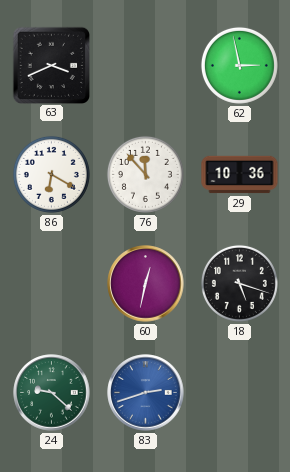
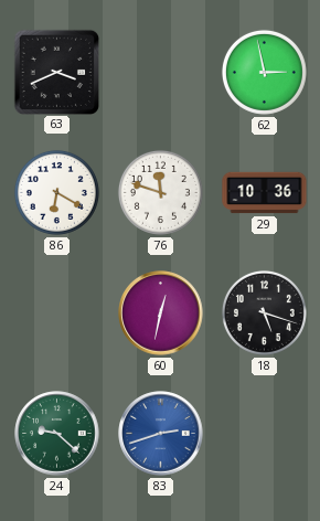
76: 11:53 -> 11:48 (160, 192)
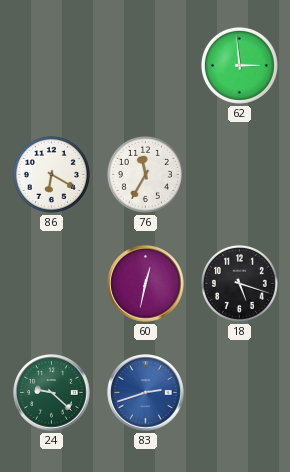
63: 3:41 -> none (56, 72)
62: 2:58 -> 2:59 (239, 65)
76: 11:48 -> 11:35 (145, 174)
29: 10:36 -> none (265, 193)
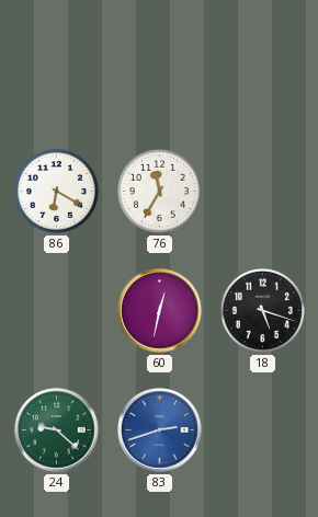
62: 2:59 -> none (239, 65)
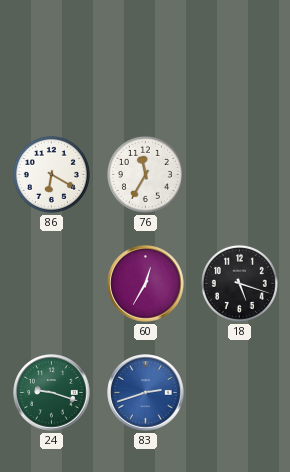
60: 12:32 -> 12:35 (146, 284)
24: 9:22 -> 9:18 (52, 393)
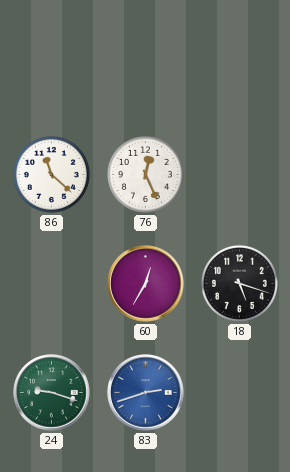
86: 6:20 -> 11:22 (51, 174)
76: 11:35 -> 12:26 (145, 174)
